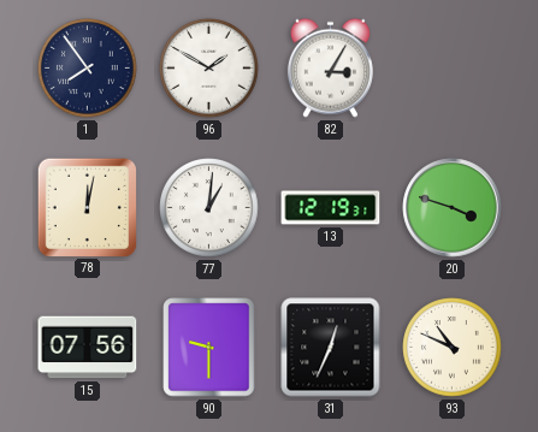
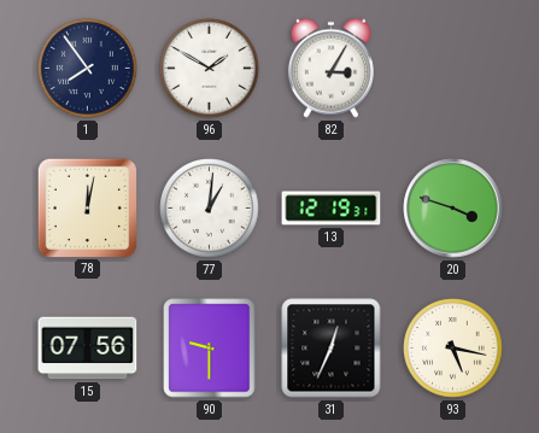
93: 10:49 -> 5:17 (453, 349)
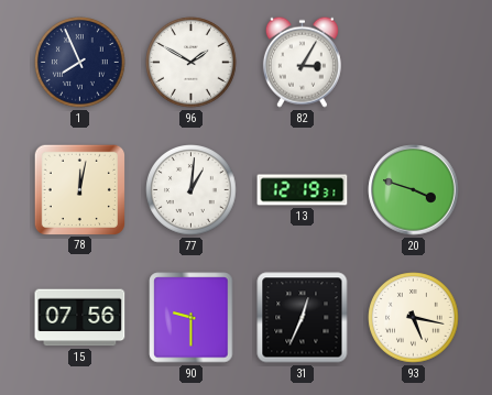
1: 7:54 -> 7:56 (80, 63)
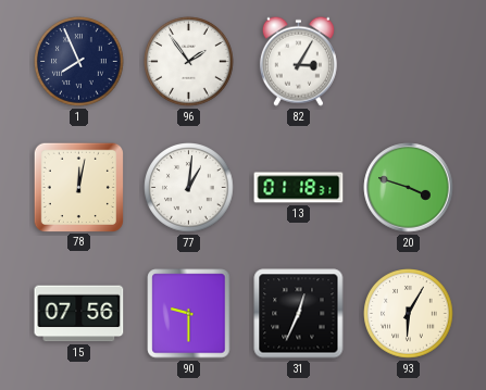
96: 1:50 -> 1:54 (189, 62)
13: 12:19 -> 01:18 (299, 188)
93: 5:17 -> 6:05 (409, 314)
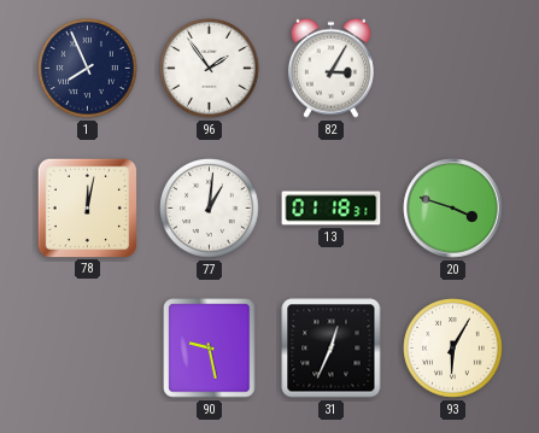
15: 07:56 -> none (79, 314)
90: 9:30 -> 9:28 (210, 349)
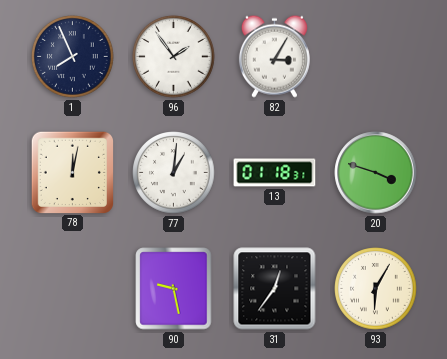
31: 12:34 -> 12:36 (275, 289)
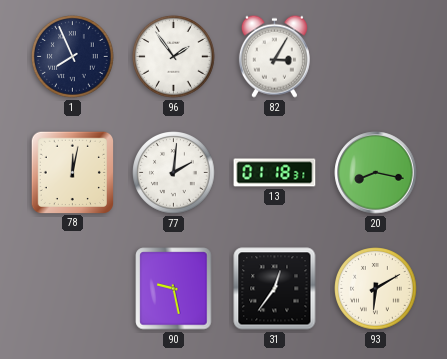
77: 1:01 -> 2:01 (174, 173)
20: 3:48 -> 8:17 (376, 173)
93: 6:05 -> 6:10 (376, 289)
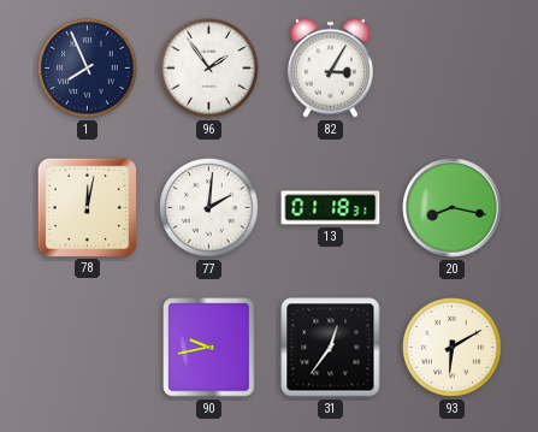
90: 9:28 -> 9:43 (209, 348)
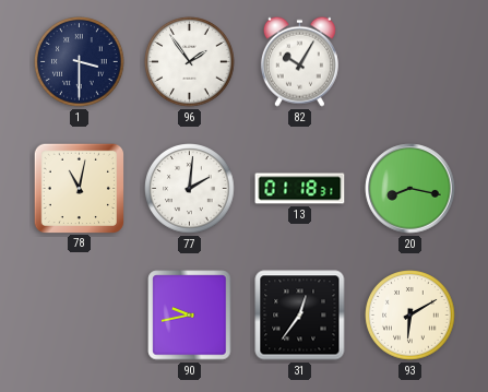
1: 7:56 -> 3:30 (80, 62)
82: 3:05 -> 10:05 (299, 61)
78: 12:02 -> 11:02 (79, 188)
